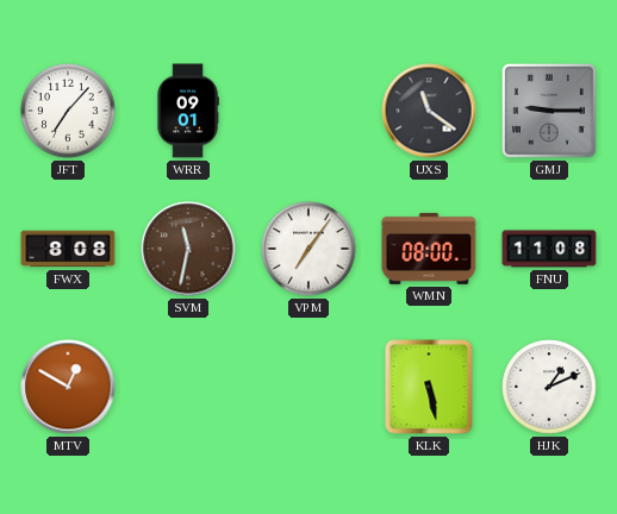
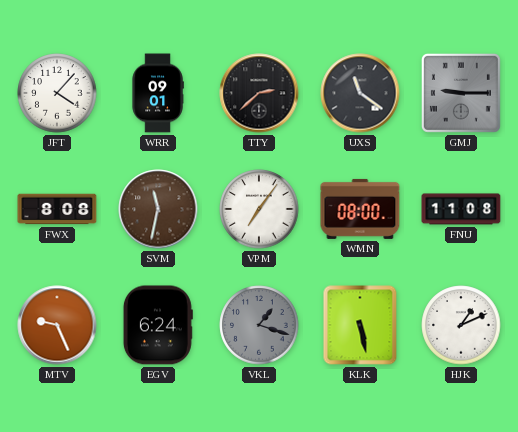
JFT: 7:07 -> 4:07 (57, 93)
TTY: none -> 2:38 (259, 93)
MTV: 12:50 -> 9:26 (57, 325)
EGV: none -> 6:24 (158, 325)
VKL: none -> 1:18 (259, 325)
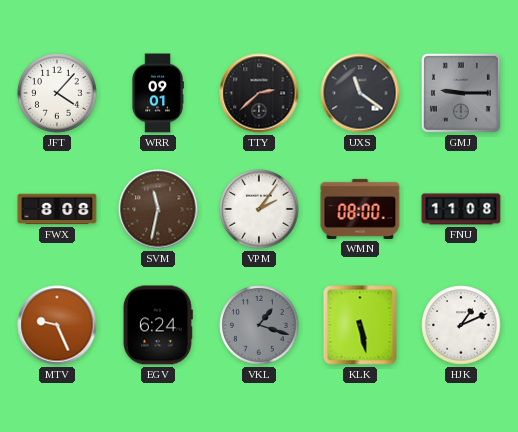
VPM: 7:06 -> 2:06 (259, 209)
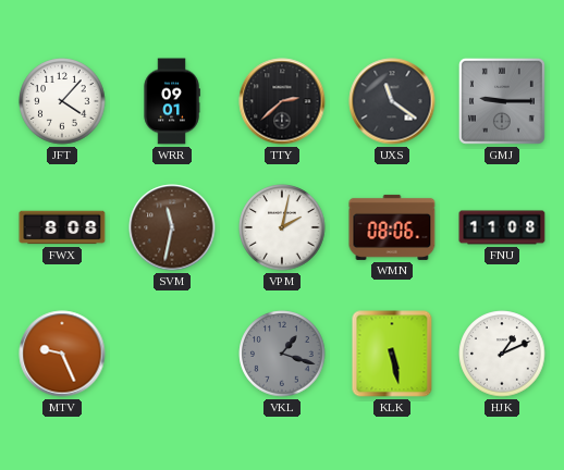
VPM: 2:06 -> 2:02 (282, 227)
WMN: 08:00 -> 08:06 (392, 227)
EGV: 6:24 -> none (158, 325)
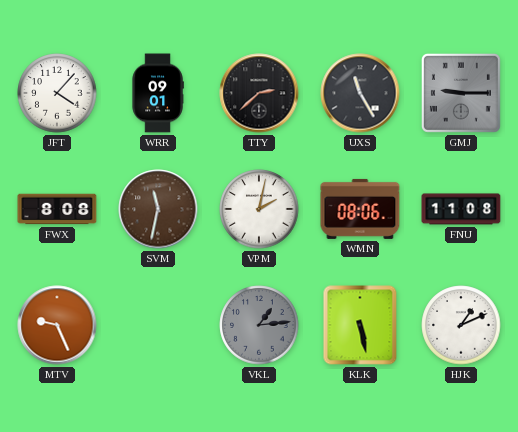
UXS: 11:21 -> 11:25 (360, 93)
VKL: 1:18 -> 1:14 (259, 325)
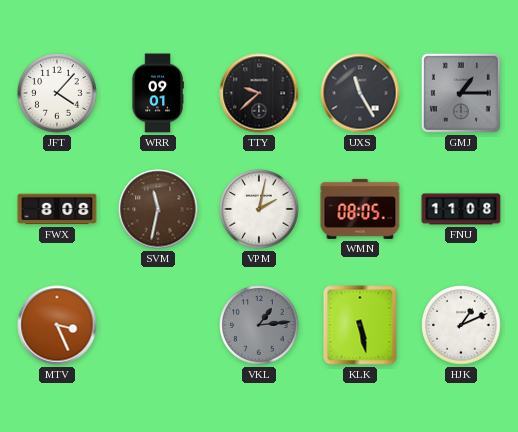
TTY: 2:38 -> 9:38 (259, 93)
GMJ: 9:15 -> 1:15 (461, 93)
WMN: 08:06 -> 08:05 (360, 209)
MTV: 9:26 -> 3:26 (57, 325)
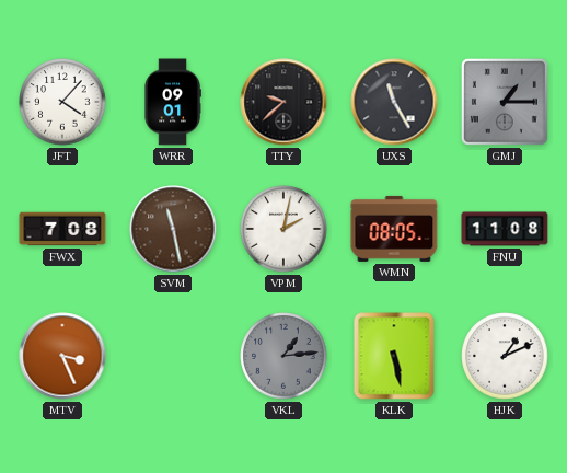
FWX: 8:08 -> 7:08 (62, 229)
SVM: 11:32 -> 11:28 (173, 229)
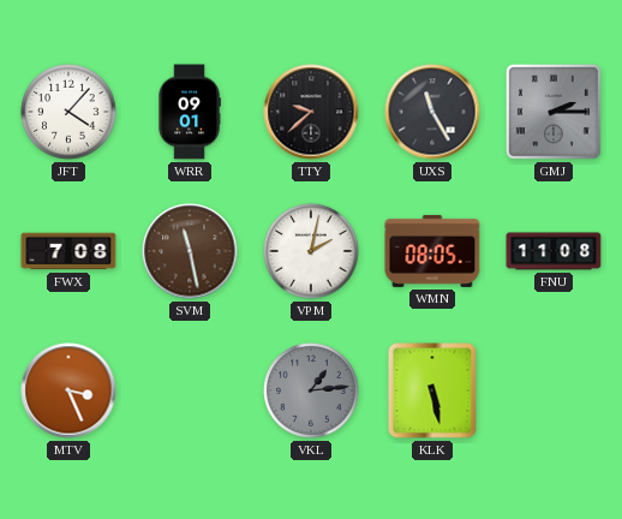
GMJ: 1:15 -> 2:15 (554, 112)
HJK: 1:11 -> none (505, 356)
